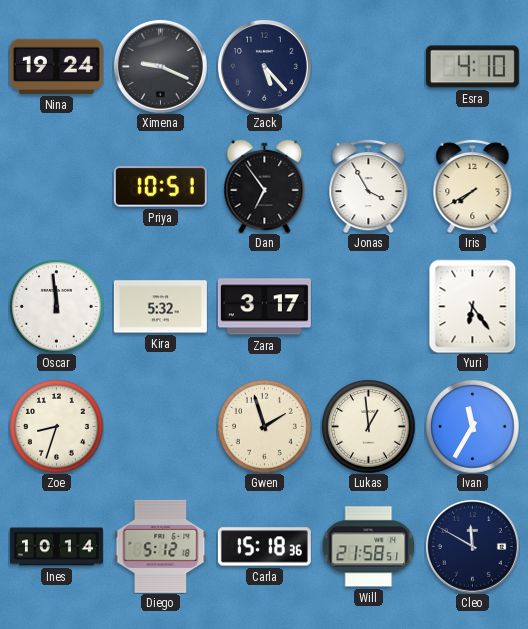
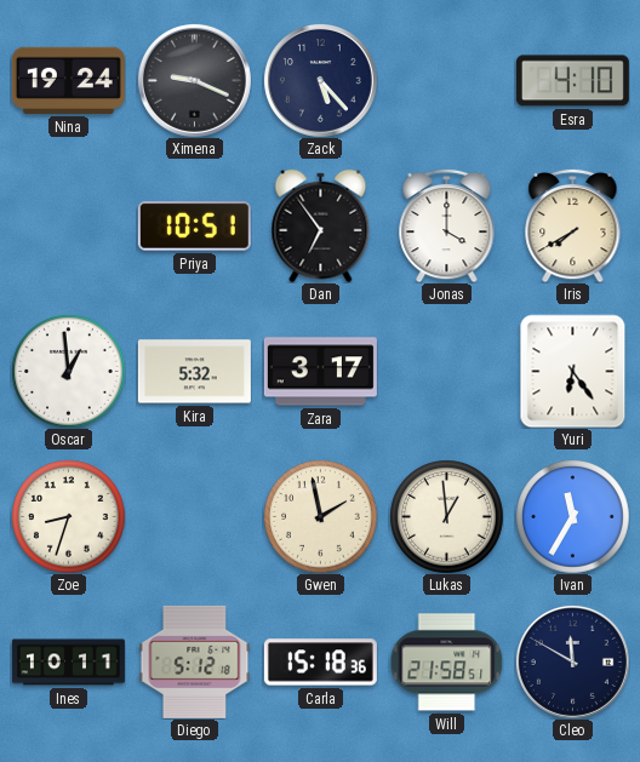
Jonas: 3:55 -> 4:00 (447, 225)
Oscar: 11:59 -> 12:59 (68, 371)
Gwen: 1:57 -> 1:58 (320, 516)
Ines: 10:14 -> 10:11 (68, 663)
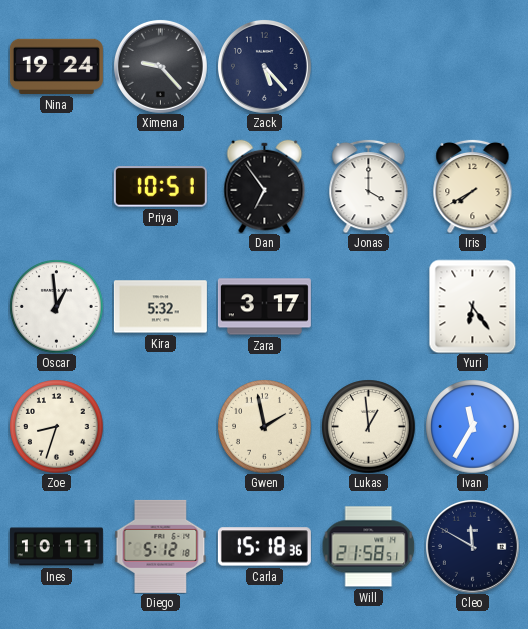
Ximena: 9:19 -> 9:23 (160, 66)
Esra: 4:10 -> none (572, 81)
